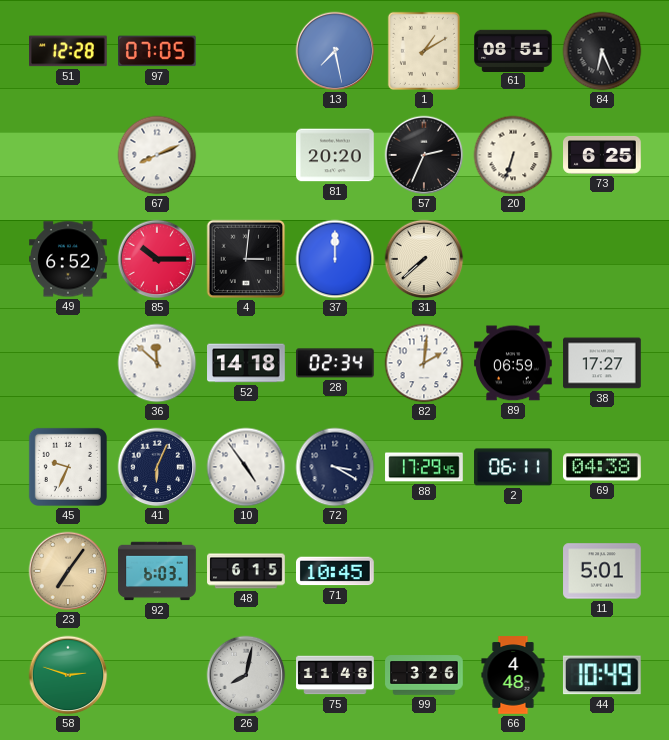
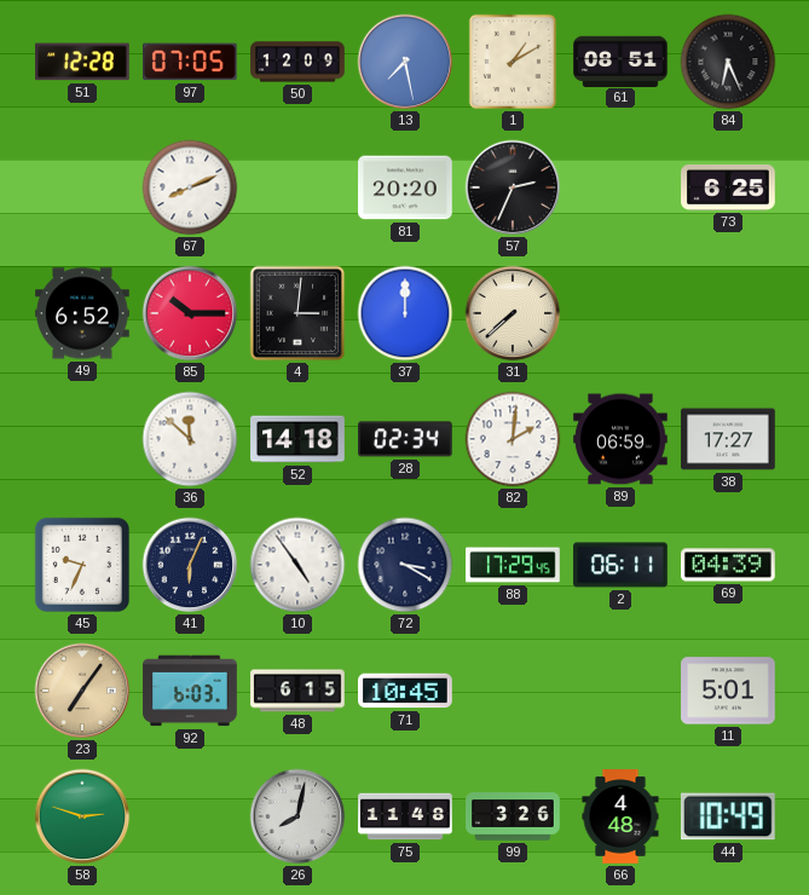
50: none -> 12:09 (297, 62)
20: 6:33 -> none (513, 155)
69: 04:38 -> 04:39 (729, 565)
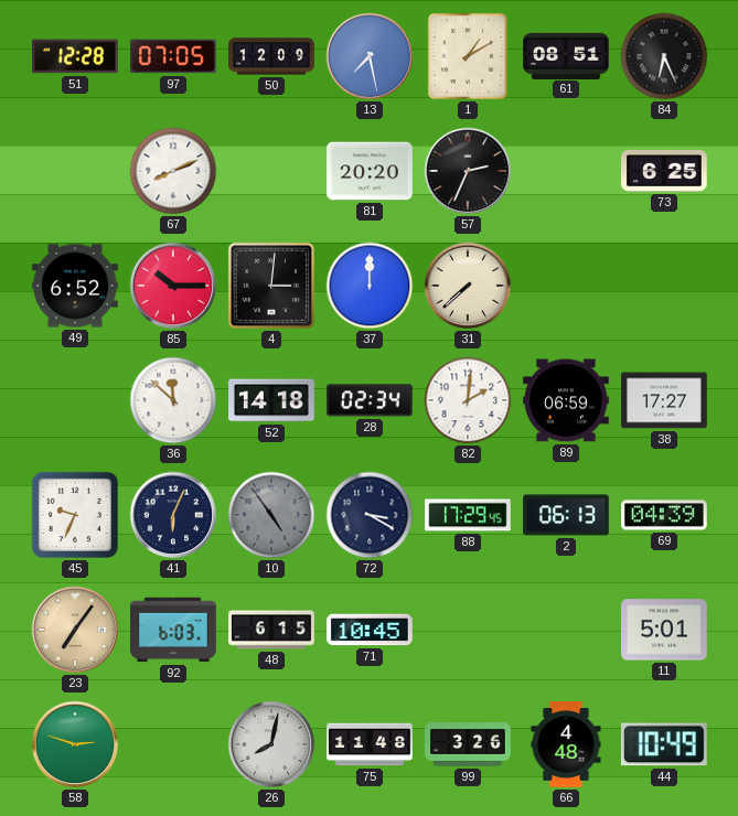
10 dial: white -> grey (271, 515)
2: 06:11 -> 06:13 (566, 515)
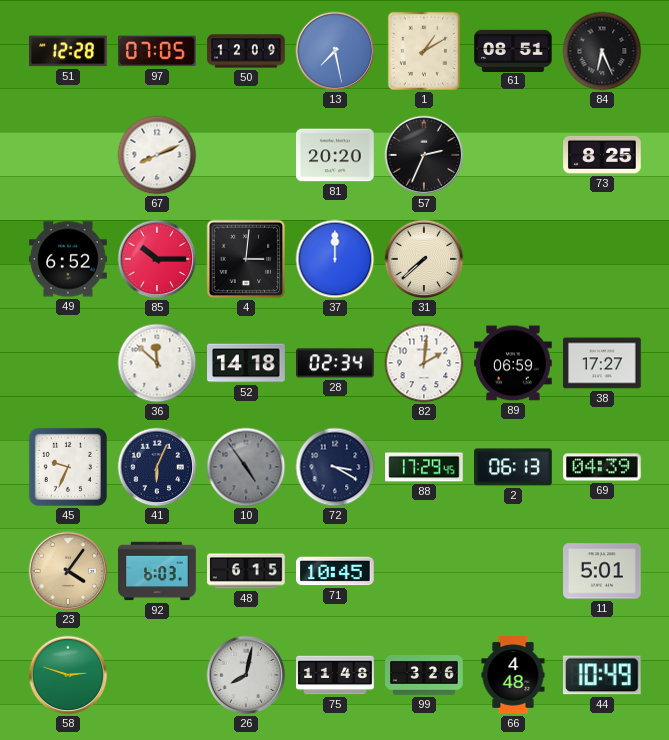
73: 6:25 -> 8:25 (602, 155)
23: 7:06 -> 4:06 (68, 571)
